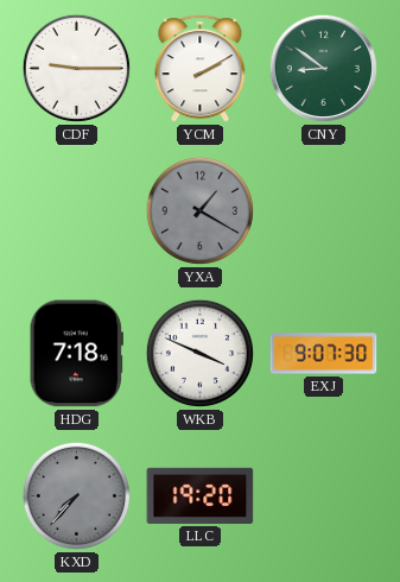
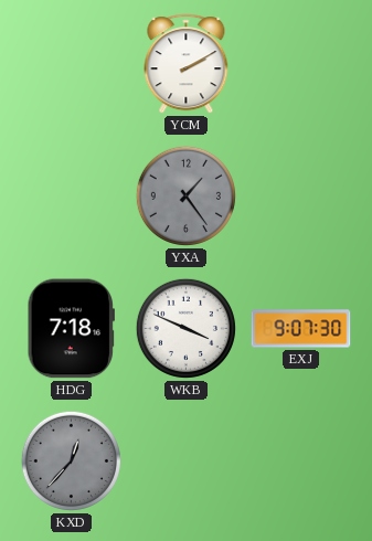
CDF: 9:15 -> none (76, 68)
CNY: 8:51 -> none (323, 68)
YXA: 1:20 -> 1:24 (185, 195)
KXD: 7:37 -> 12:37 (71, 460)
LLC: 19:20 -> none (201, 495)
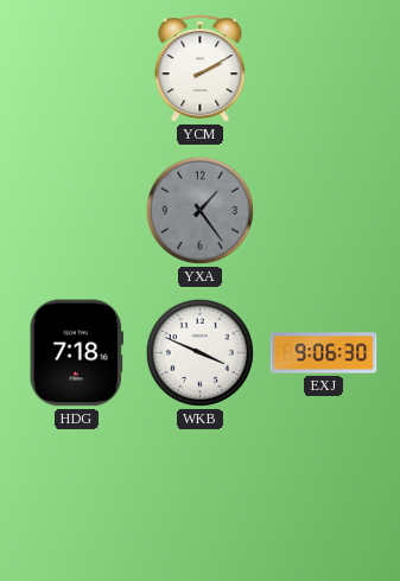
EXJ: 9:07 -> 9:06 (324, 353)
KXD: 12:37 -> none (71, 460)
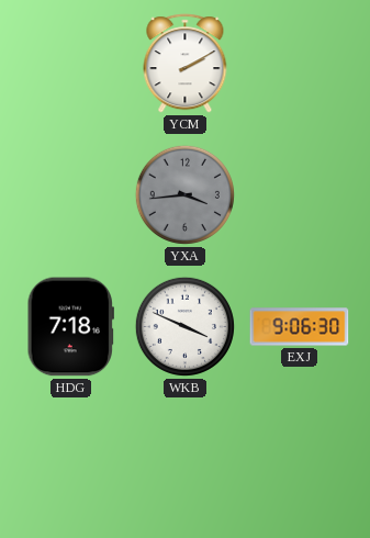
YXA: 1:24 -> 3:44 (184, 194)
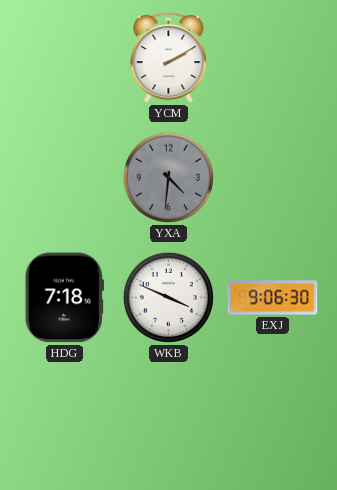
YXA: 3:44 -> 4:31 (168, 177)
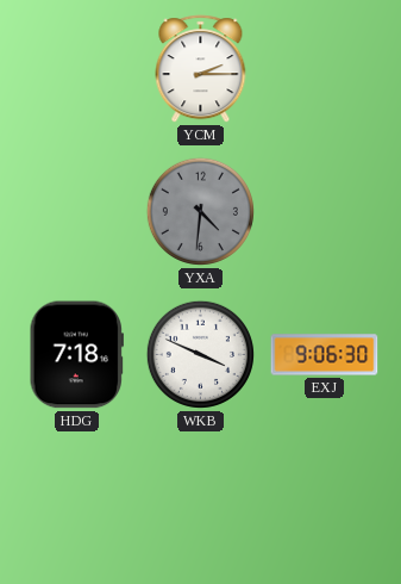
YCM: 2:10 -> 2:15 (201, 69)
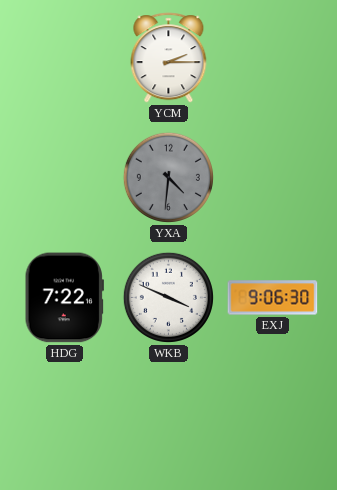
HDG: 7:18 -> 7:22 (64, 298)
